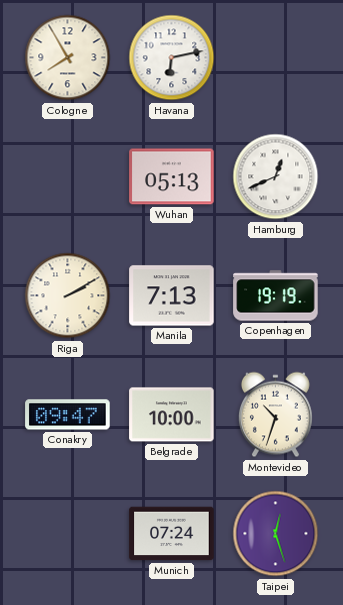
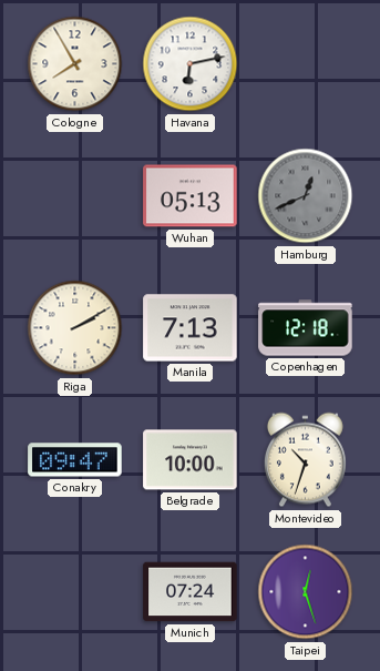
Hamburg dial: white -> grey (306, 196)
Copenhagen: 19:19 -> 12:18 (306, 328)
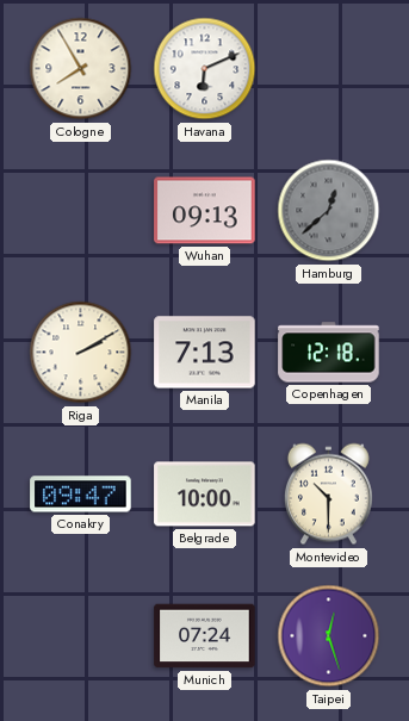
Havana: 6:13 -> 6:11 (205, 69)
Wuhan: 05:13 -> 09:13 (205, 211)
Hamburg: 12:41 -> 12:38 (329, 211)
Montevideo: 10:33 -> 10:30 (328, 495)
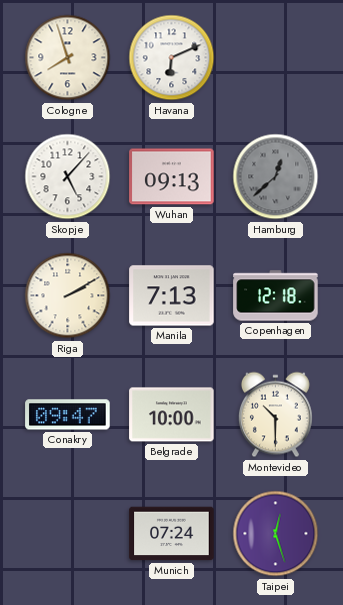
Cologne: 7:55 -> 7:57 (68, 58)
Skopje: none -> 5:07 (68, 177)
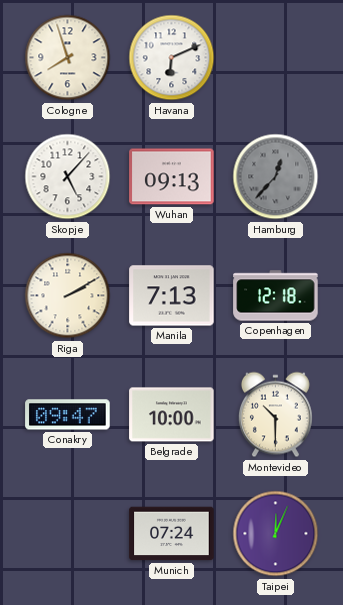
Hamburg: 12:38 -> 12:37 (276, 177)
Taipei: 12:27 -> 12:04 (276, 534)
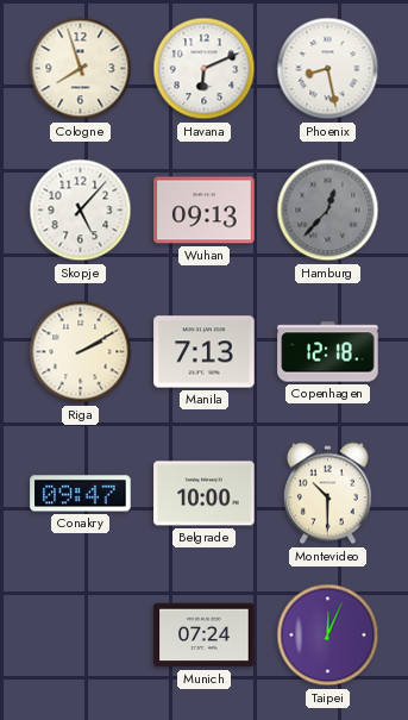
Phoenix: none -> 8:28 (328, 69)
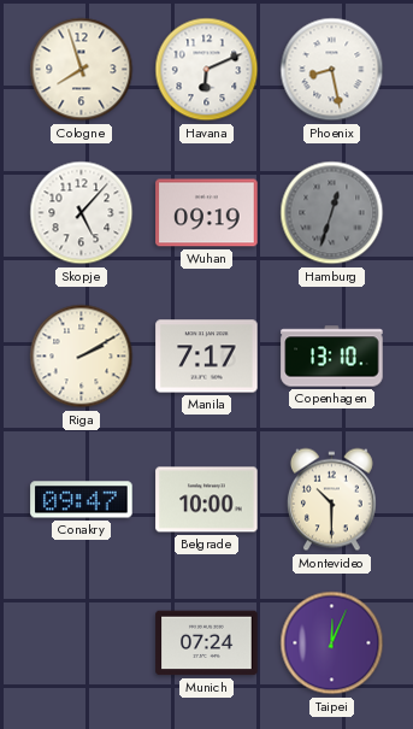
Wuhan: 09:13 -> 09:19 (207, 213)
Hamburg: 12:37 -> 12:33 (332, 213)
Manila: 7:13 -> 7:17 (207, 357)
Copenhagen: 12:18 -> 13:10 (332, 357)
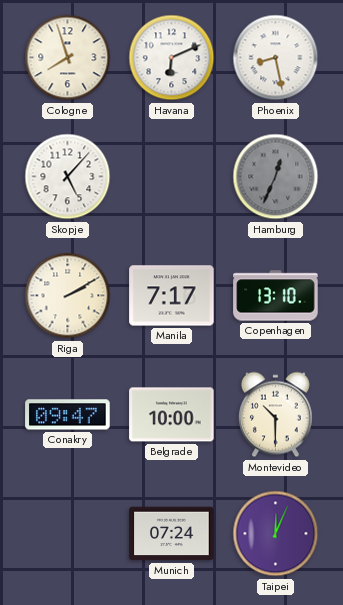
Wuhan: 09:19 -> none (207, 213)
Hamburg: 12:33 -> 12:34 (276, 177)
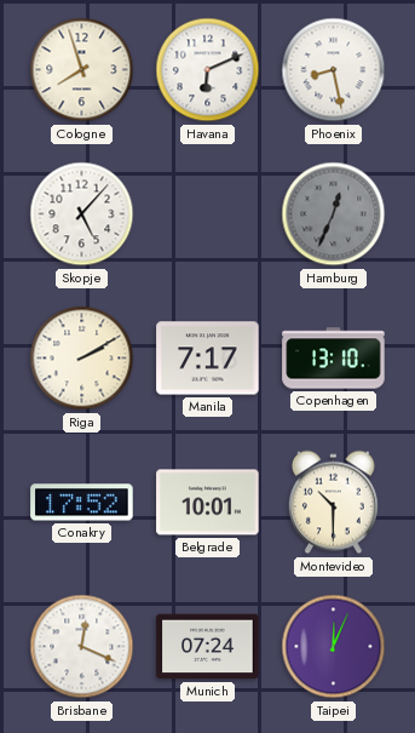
Conakry: 09:47 -> 17:52 (82, 503)
Belgrade: 10:00 -> 10:01 (208, 503)
Brisbane: none -> 12:19 (82, 647)
